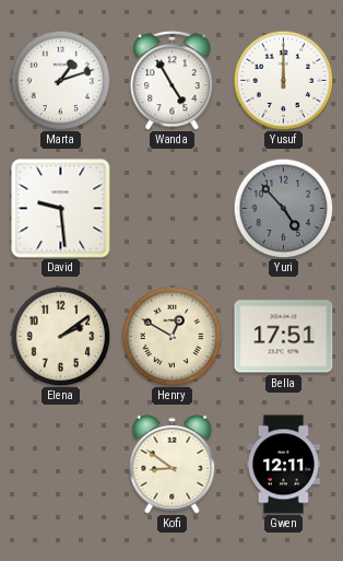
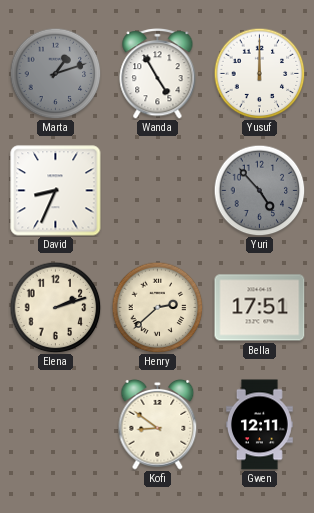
Marta dial: white -> grey (55, 73)
David: 9:29 -> 8:34 (56, 191)
Elena: 2:09 -> 2:12 (55, 307)
Henry: 12:50 -> 2:38 (157, 307)
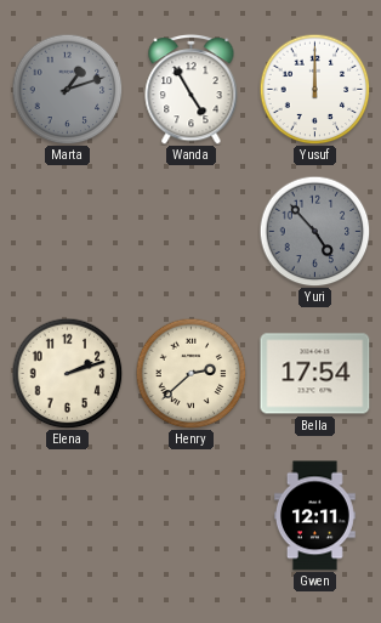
David: 8:34 -> none (56, 191)
Bella: 17:51 -> 17:54 (315, 374)
Kofi: 8:51 -> none (158, 424)
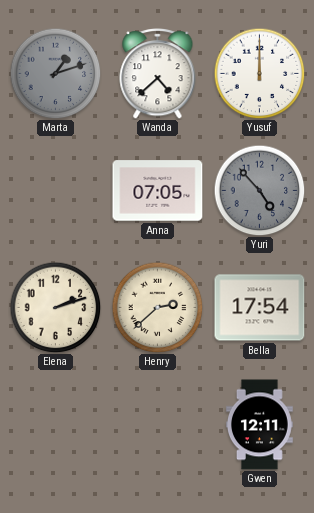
Wanda: 4:55 -> 4:38 (158, 74)
Anna: none -> 07:05 (158, 191)
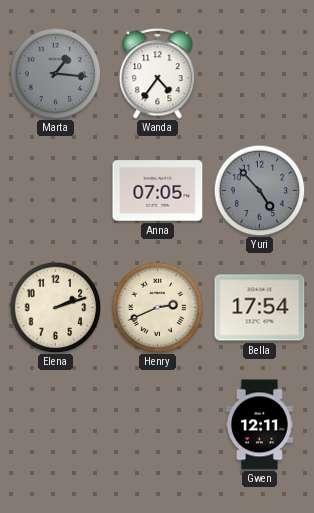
Marta: 1:12 -> 1:16 (55, 73)
Wanda: 4:38 -> 4:36 (158, 74)
Yusuf: 12:00 -> none (259, 73)
Henry: 2:38 -> 2:41 (157, 307)
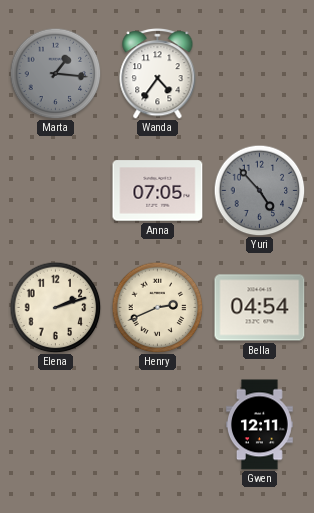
Bella: 17:54 -> 04:54 (260, 308)
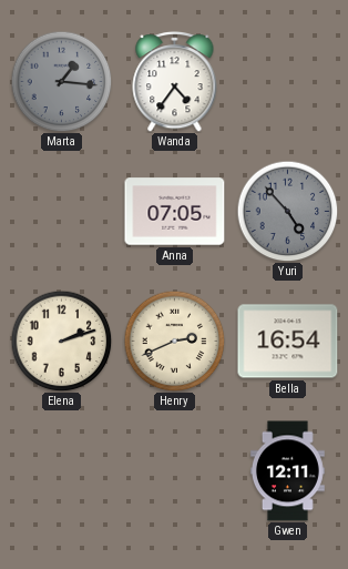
Bella: 04:54 -> 16:54 (288, 342)
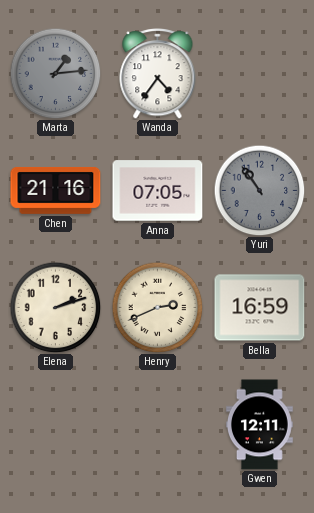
Marta: 1:16 -> 1:14 (55, 73)
Chen: none -> 21:16 (56, 190)
Yuri: 4:53 -> 10:54 (259, 190)
Bella: 16:54 -> 16:59 (260, 308)
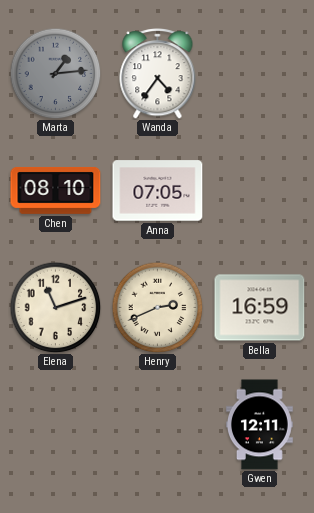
Chen: 21:16 -> 08:10 (56, 190)
Yuri: 10:54 -> none (259, 190)
Elena: 2:12 -> 11:12 (55, 307)
